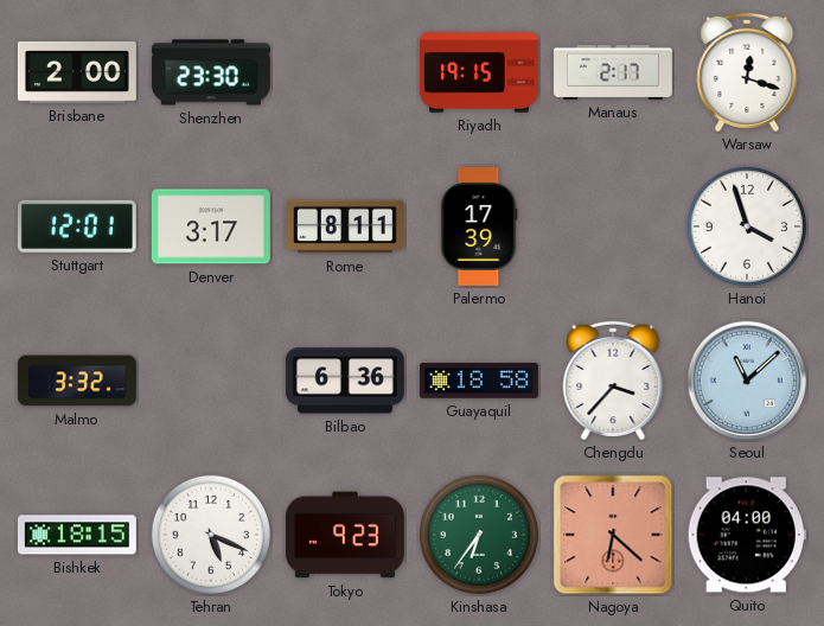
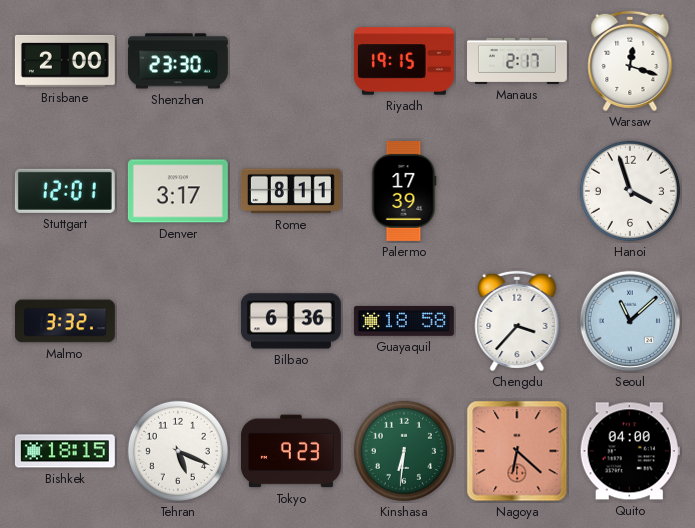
Kinshasa: 6:36 -> 6:31 (404, 451)
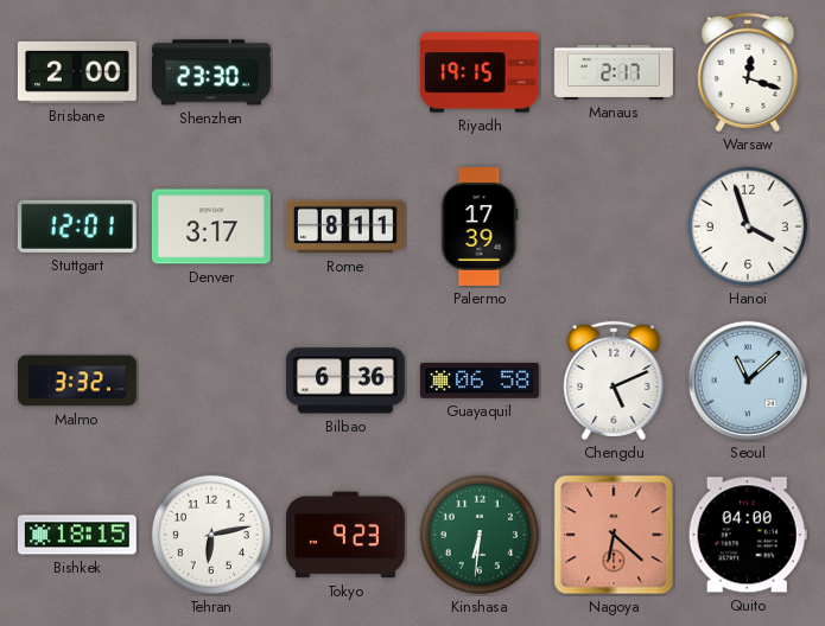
Guayaquil: 18:58 -> 06:58 (480, 381)
Chengdu: 3:37 -> 5:11 (614, 381)
Tehran: 5:19 -> 6:13 (211, 535)
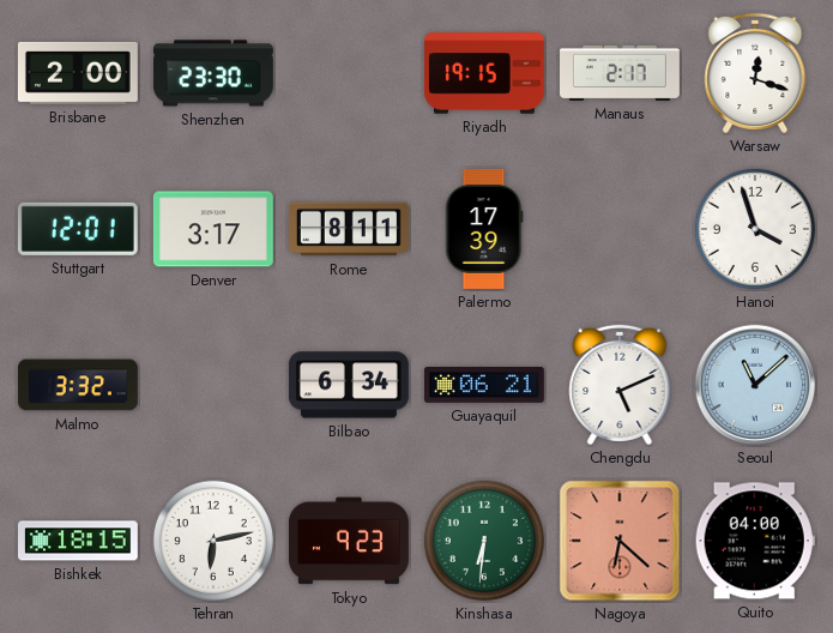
Bilbao: 6:36 -> 6:34 (349, 385)
Guayaquil: 06:58 -> 06:21 (484, 385)
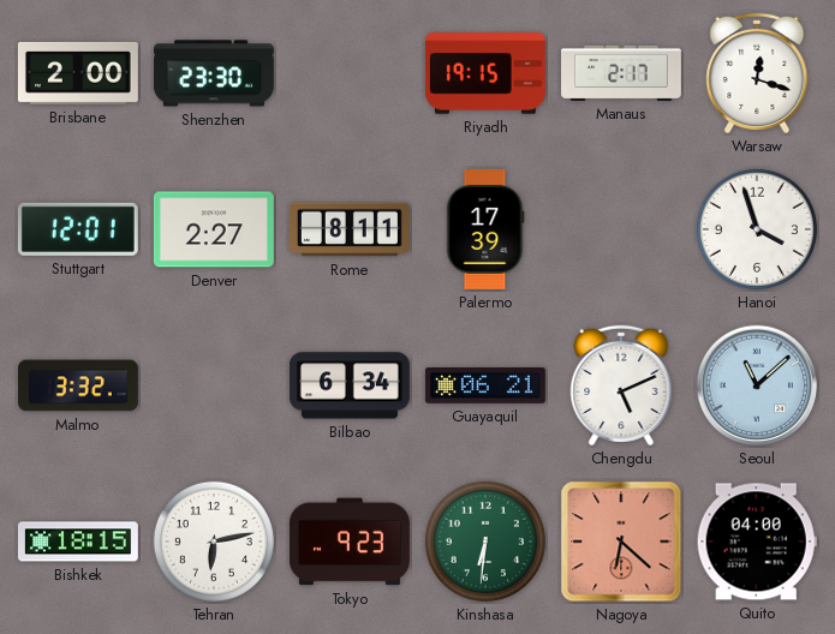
Denver: 3:17 -> 2:27 (214, 229)
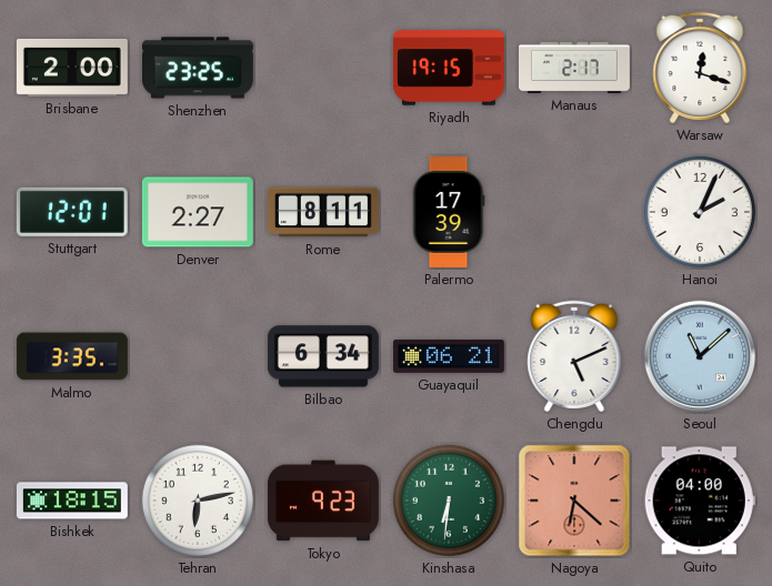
Shenzhen: 23:30 -> 23:25 (198, 68)
Hanoi: 3:57 -> 2:04 (700, 212)
Malmo: 3:32 -> 3:35 (72, 356)
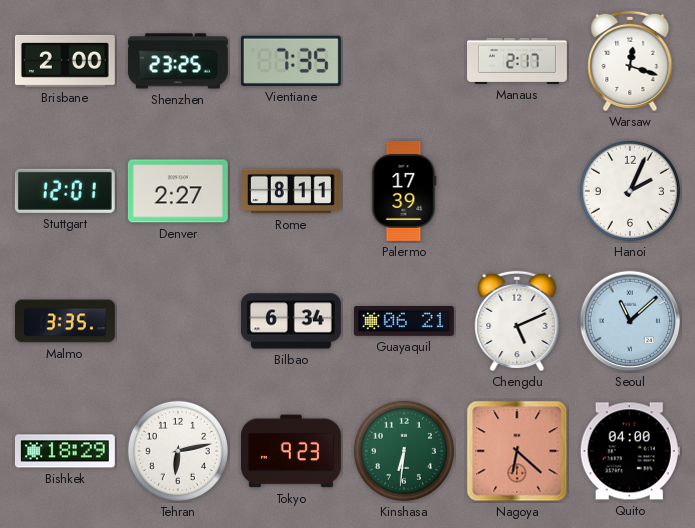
Vientiane: none -> 7:35 (291, 61)
Riyadh: 19:15 -> none (449, 68)
Bishkek: 18:15 -> 18:29 (65, 451)
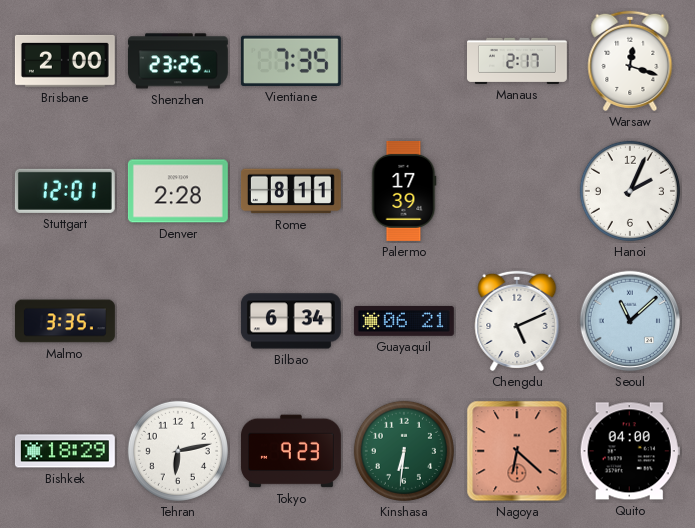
Denver: 2:27 -> 2:28 (178, 191)
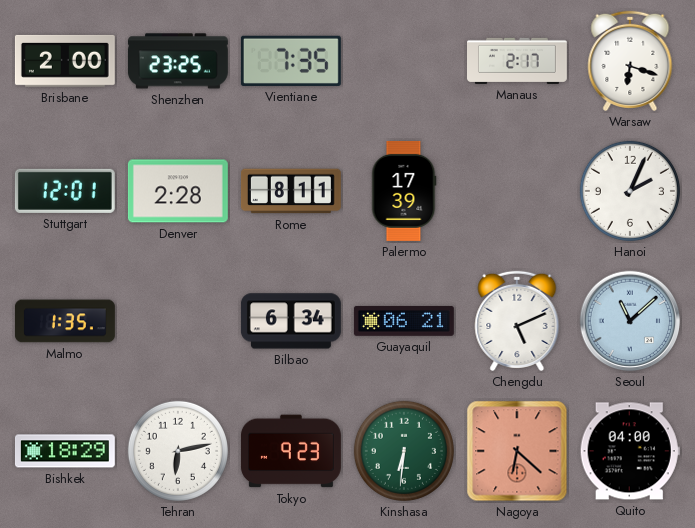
Warsaw: 12:18 -> 6:18 (630, 61)
Malmo: 3:35 -> 1:35 (65, 321)
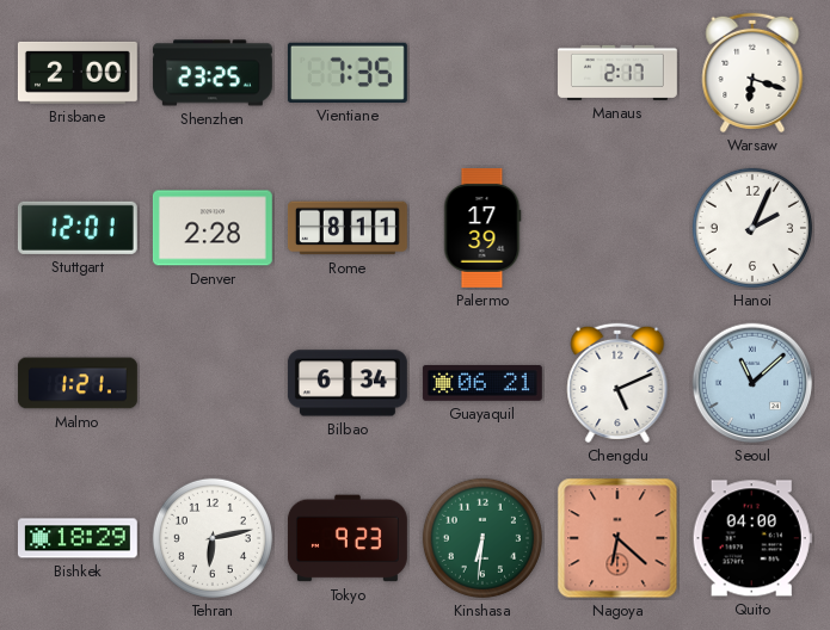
Malmo: 1:35 -> 1:21 (78, 383)
